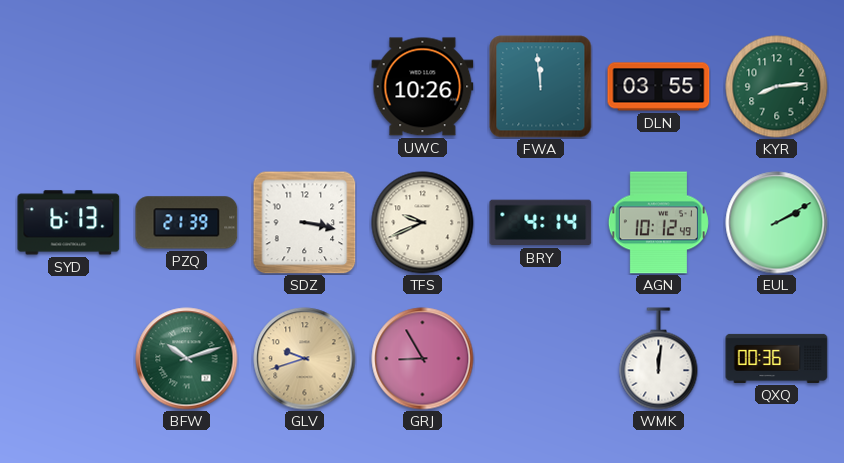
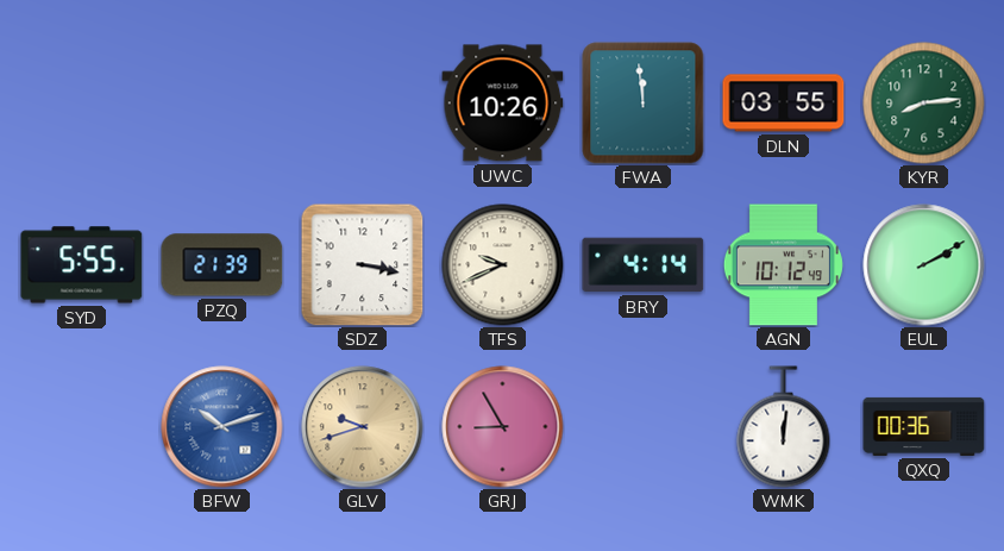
SYD: 6:13 -> 5:55 (82, 265)
BFW dial: green -> blue (222, 427)
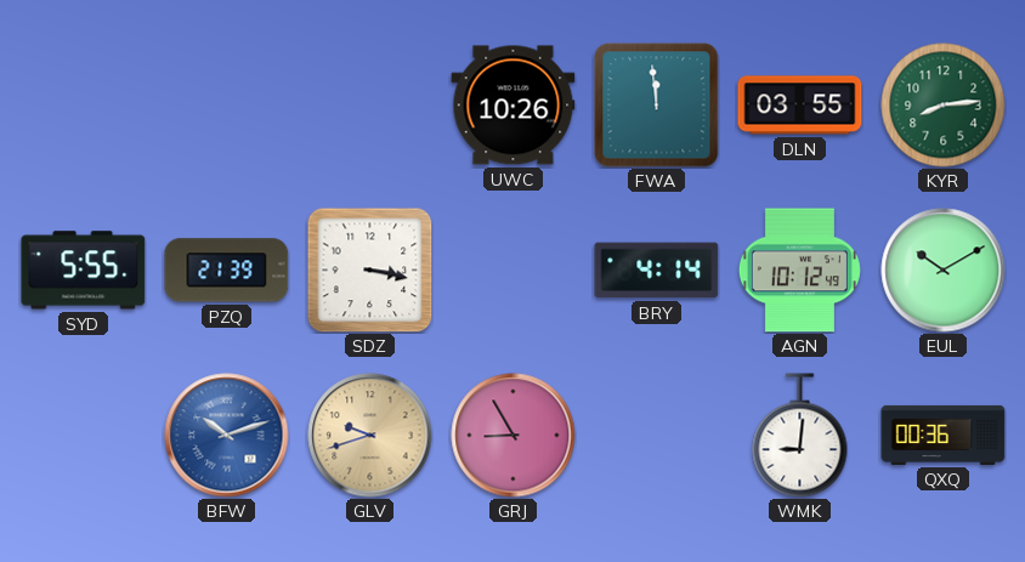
TFS: 9:41 -> none (503, 265)
EUL: 2:10 -> 10:10 (944, 271)
WMK: 12:01 -> 9:01 (800, 436)
